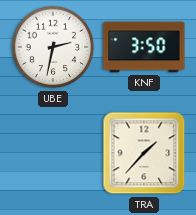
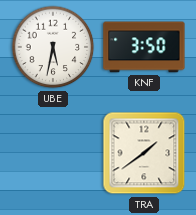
UBE: 2:32 -> 5:32 (53, 47)
TRA: 1:37 -> 1:39 (144, 153)
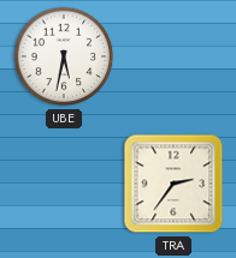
KNF: 3:50 -> none (144, 47)
TRA: 1:39 -> 2:36 (173, 184)
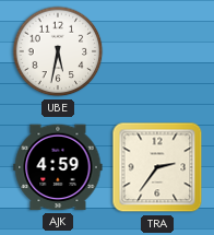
AJK: none -> 4:59 (58, 167)
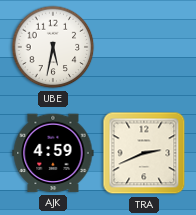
TRA: 2:36 -> 2:41 (144, 153)
